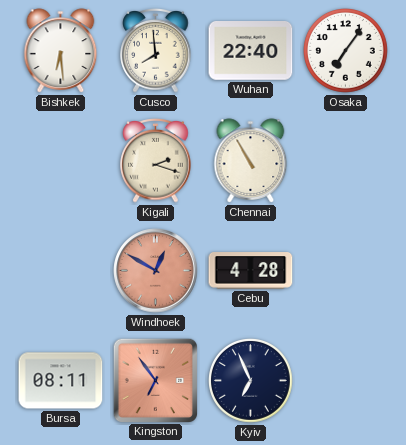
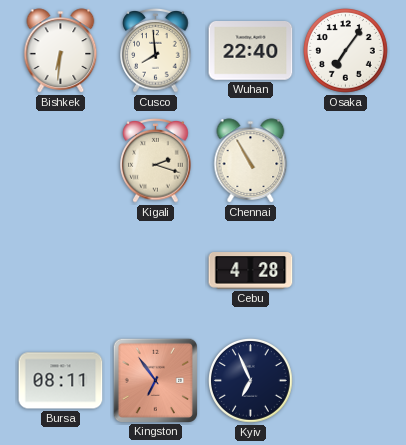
Bishkek: 6:29 -> 6:31 (61, 51)
Windhoek: 12:50 -> none (156, 271)
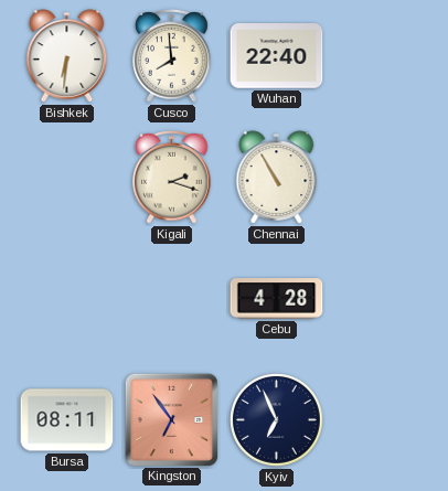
Osaka: 7:06 -> none (346, 51)
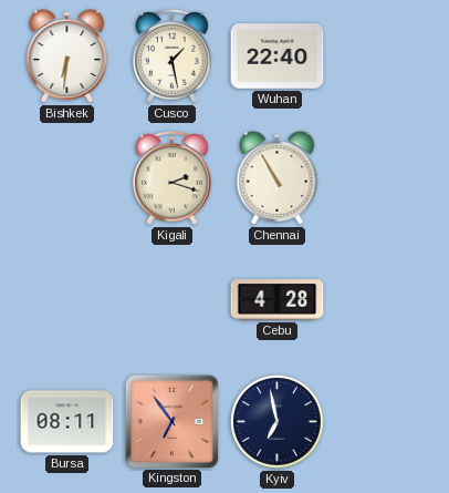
Cusco: 7:59 -> 1:28 (173, 57)
Kyiv: 6:56 -> 6:58 (278, 422)
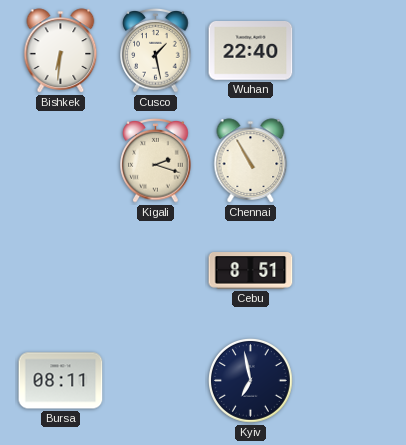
Cebu: 4:28 -> 8:51 (251, 271)
Kingston: 6:54 -> none (171, 421)
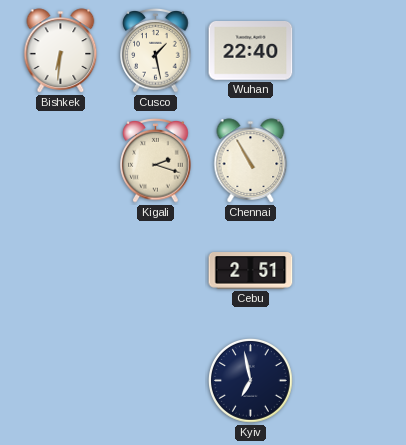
Cebu: 8:51 -> 2:51 (251, 271)
Bursa: 08:11 -> none (61, 381)
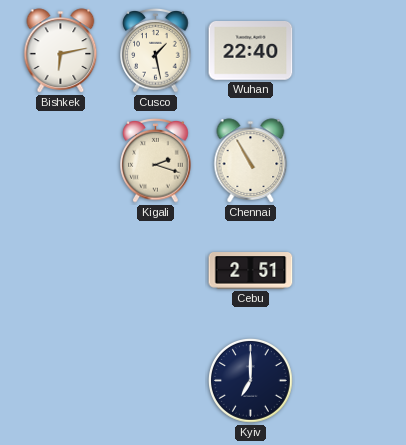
Bishkek: 6:31 -> 6:13 (61, 51)
Kyiv: 6:58 -> 7:00 (251, 381)
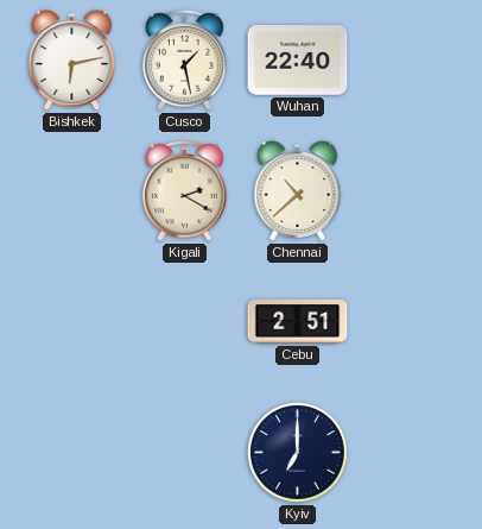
Kigali: 2:18 -> 2:20 (185, 191)
Chennai: 10:55 -> 10:38 (298, 191)
